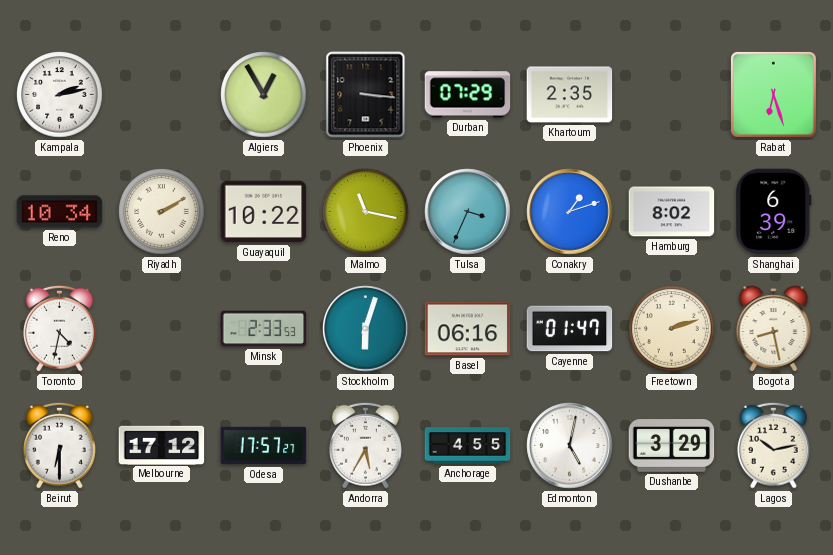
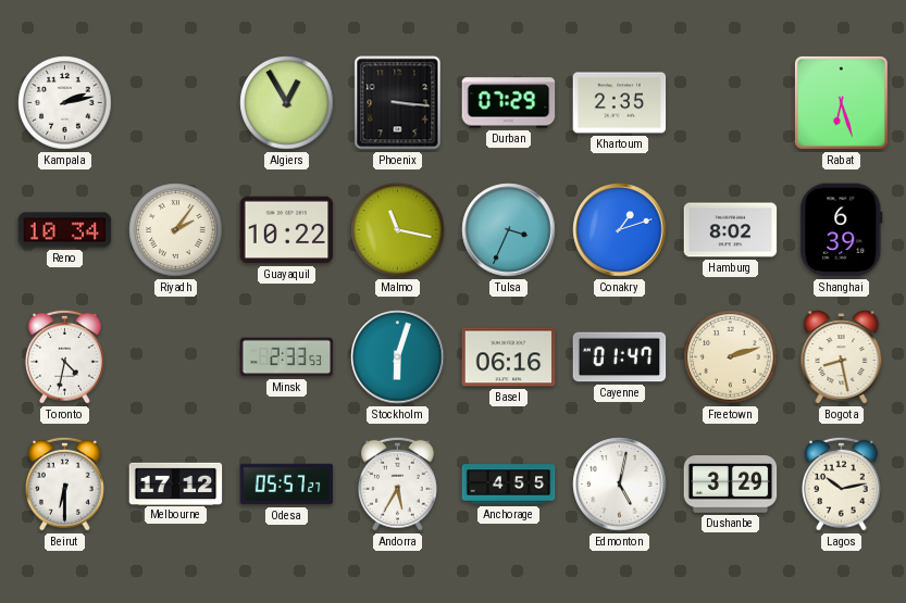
Riyadh: 2:10 -> 2:06 (176, 230)
Odesa: 17:57 -> 05:57 (287, 485)
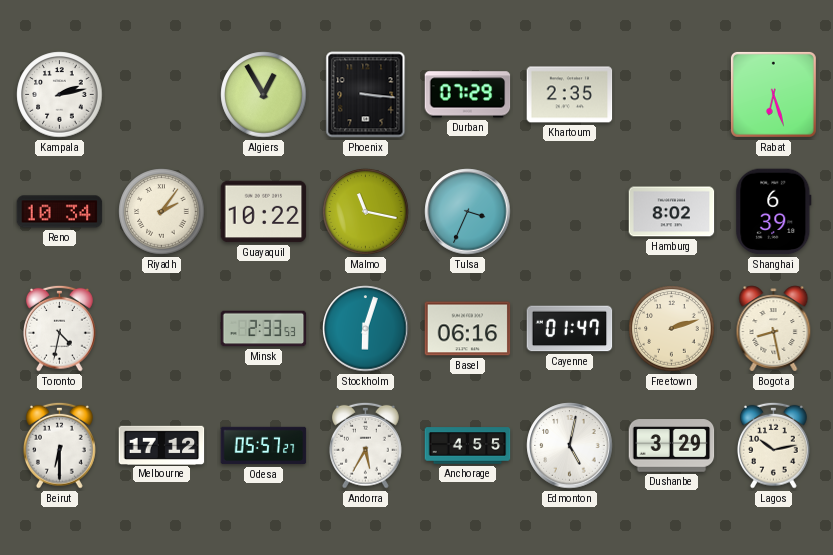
Conakry: 1:12 -> none (620, 230)
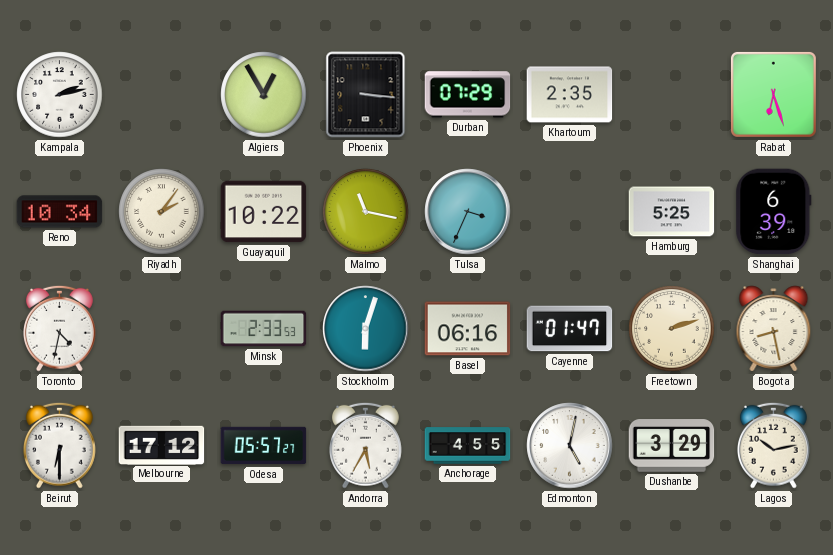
Hamburg: 8:02 -> 5:25 (672, 212)
